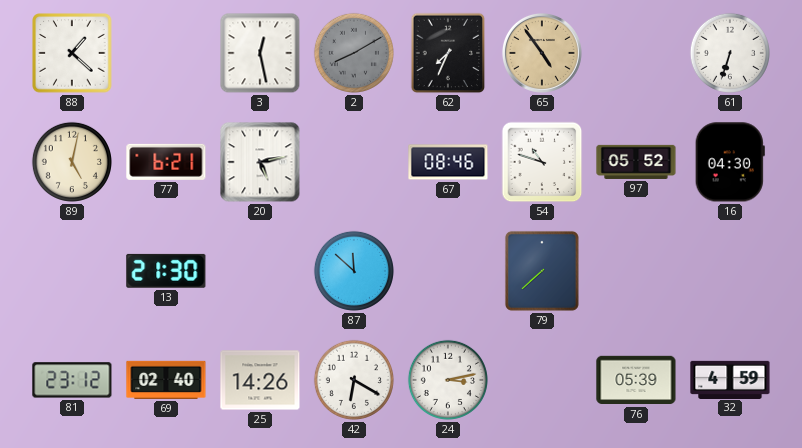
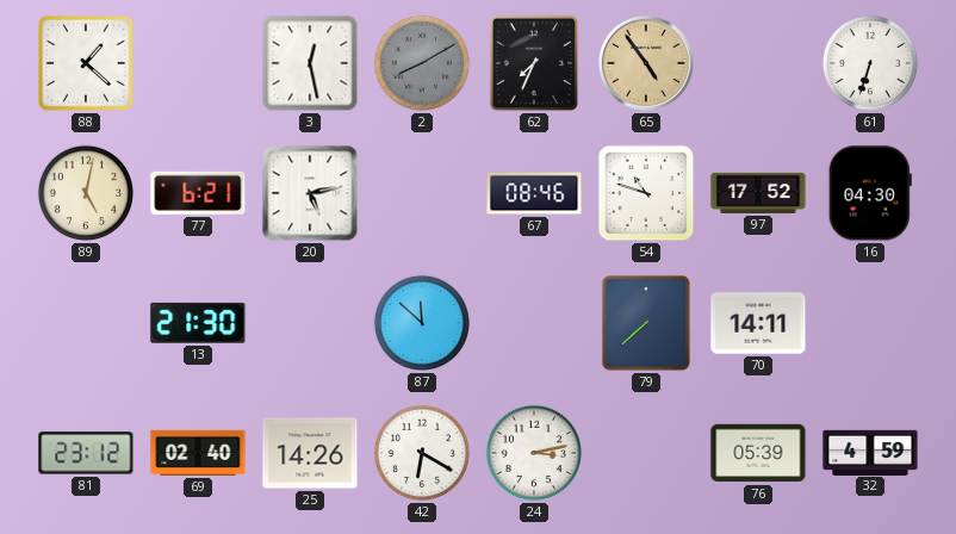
97: 05:52 -> 17:52 (758, 193)
70: none -> 14:11 (758, 323)
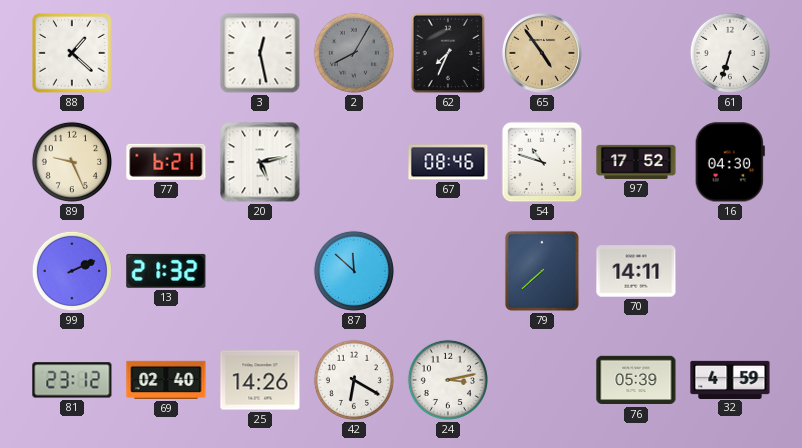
2: 8:10 -> 8:05 (354, 53)
89: 5:02 -> 9:26 (72, 162)
99: none -> 2:11 (72, 271)
13: 21:30 -> 21:32 (166, 271)
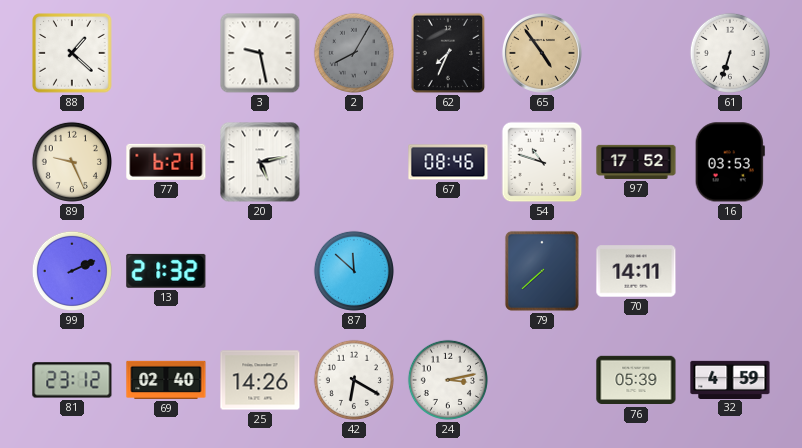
3: 12:28 -> 9:28 (260, 53)
16: 04:30 -> 03:53 (730, 162)
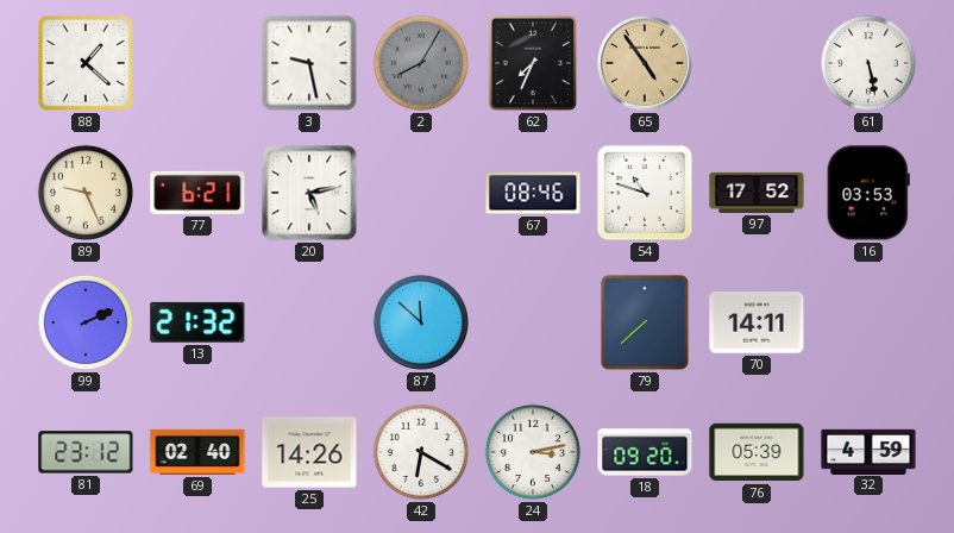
61: 6:33 -> 5:28 (868, 63)
18: none -> 09:20 (645, 452)
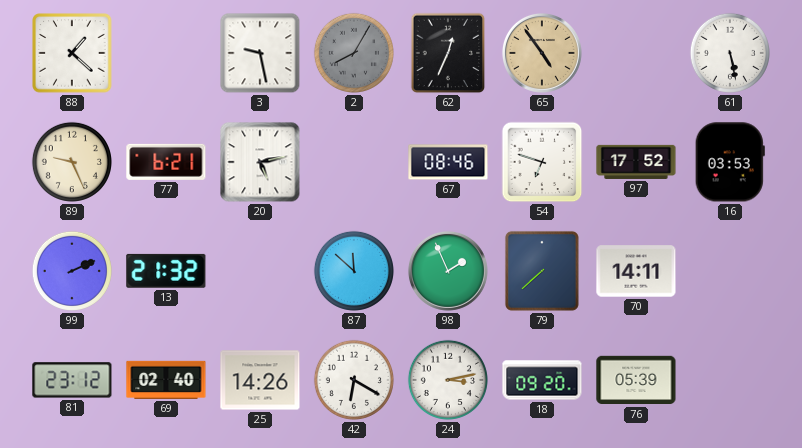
62: 7:34 -> 12:34 (448, 53)
54: 10:48 -> 6:48 (542, 162)
98: none -> 1:56 (448, 271)
32: 4:59 -> none (868, 451)
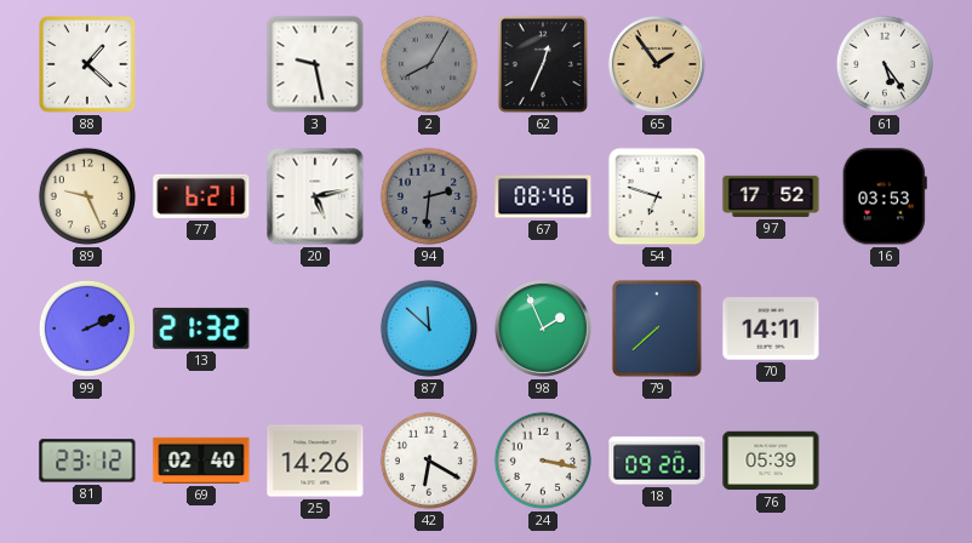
65: 4:54 -> 1:54 (657, 64)
61: 5:28 -> 5:24 (885, 64)
94: none -> 2:31 (429, 196)
24: 3:13 -> 3:17 (543, 461)
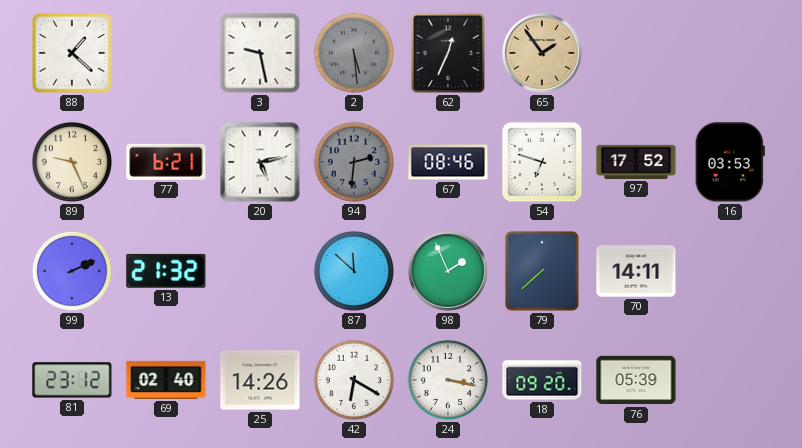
2: 8:05 -> 5:29 (354, 53)
61: 5:24 -> none (885, 64)
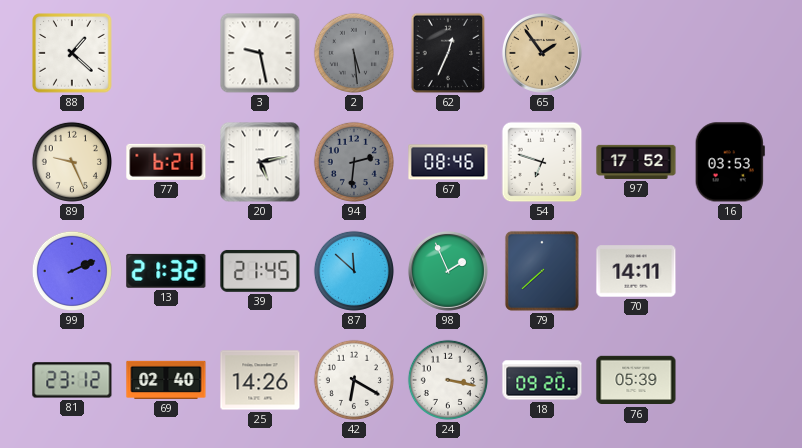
39: none -> 21:45 (260, 271)
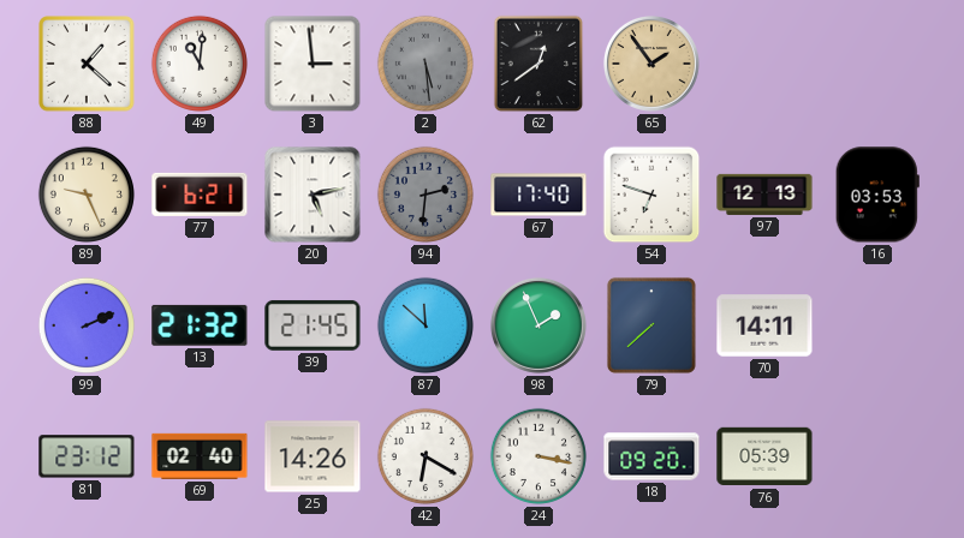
49: none -> 11:01 (200, 64)
3: 9:28 -> 2:59 (313, 64)
62: 12:34 -> 12:39 (538, 64)
67: 08:46 -> 17:40 (538, 195)
97: 17:52 -> 12:13 (764, 195)
